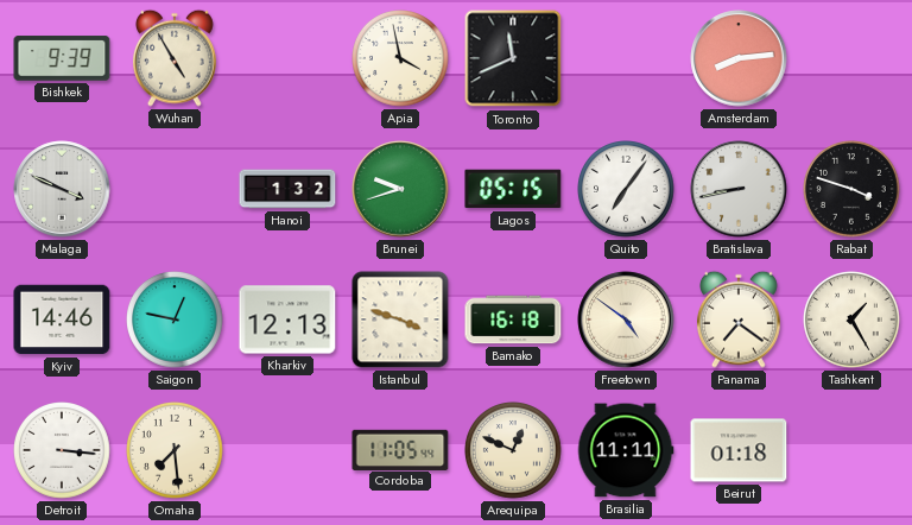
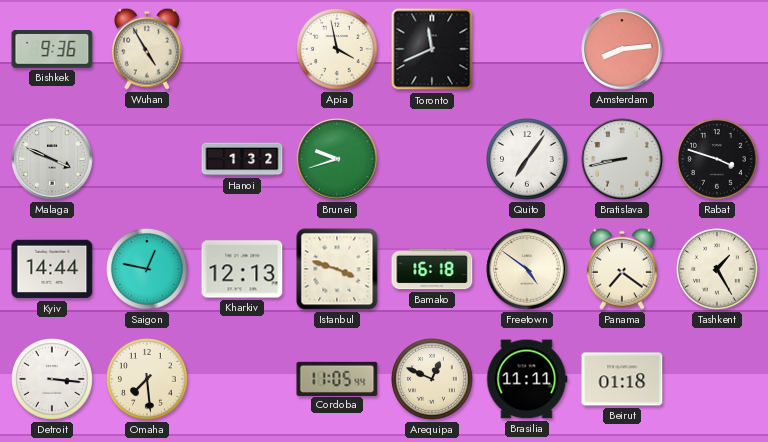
Bishkek: 9:39 -> 9:36 (52, 49)
Lagos: 05:15 -> none (513, 189)
Kyiv: 14:46 -> 14:44 (52, 269)
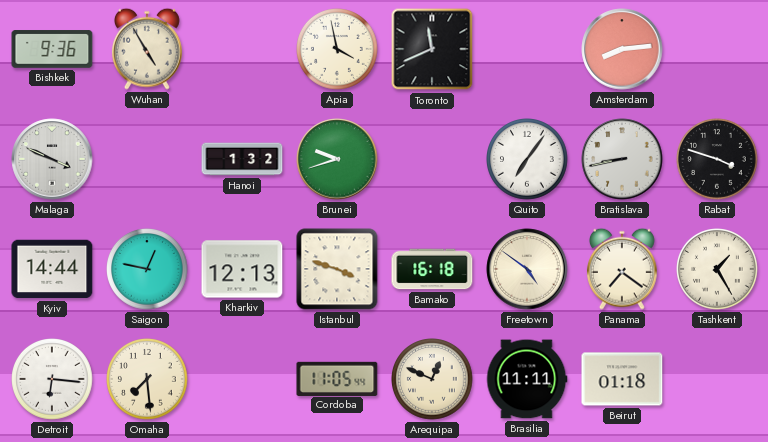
Detroit: 3:16 -> 6:16 (53, 380)
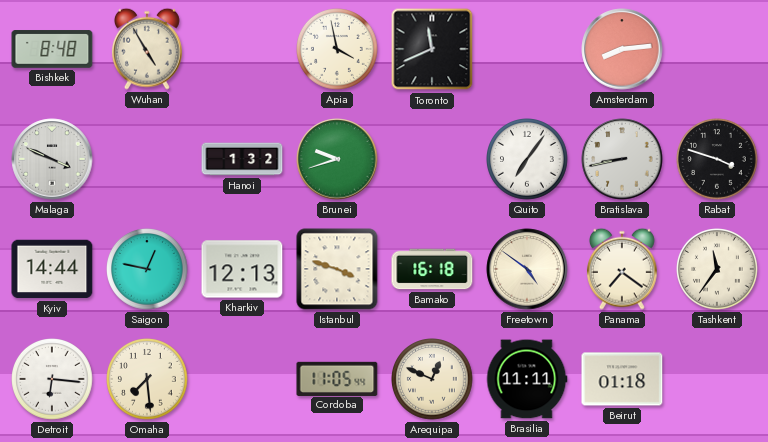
Bishkek: 9:36 -> 8:48 (52, 49)
Tashkent: 1:25 -> 11:36 (718, 270)
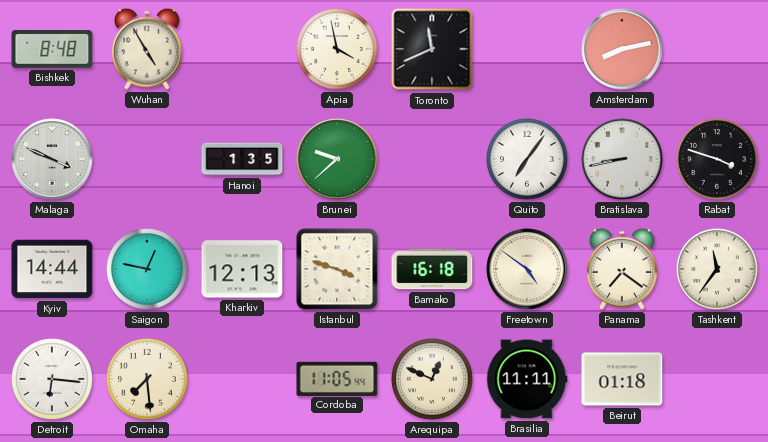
Amsterdam: 8:14 -> 8:13 (622, 49)
Hanoi: 1:32 -> 1:35 (242, 159)
Brunei: 9:42 -> 9:38 (337, 159)
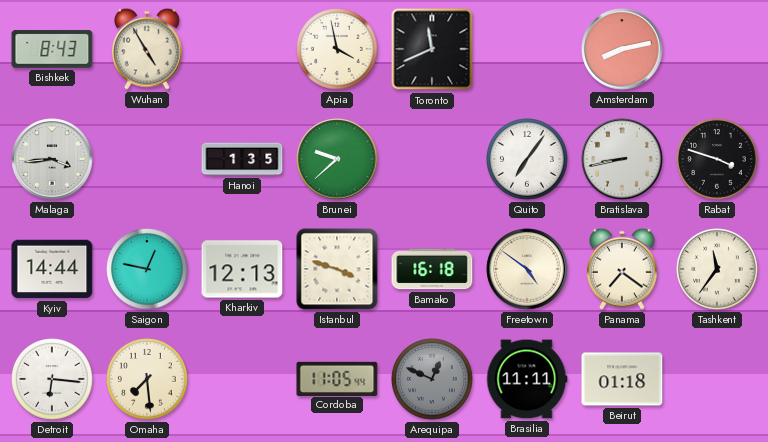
Bishkek: 8:48 -> 8:43 (52, 49)
Malaga: 3:49 -> 3:44 (52, 159)
Arequipa dial: cream -> grey (433, 380)
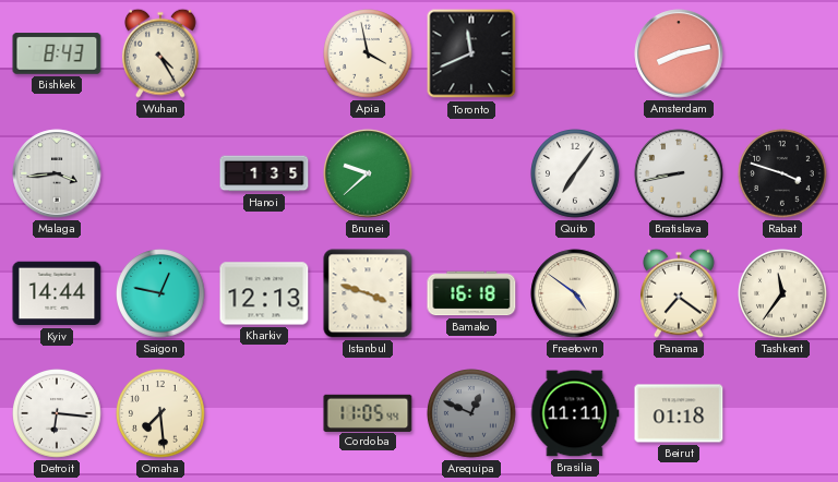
Wuhan: 4:55 -> 4:25 (160, 53)
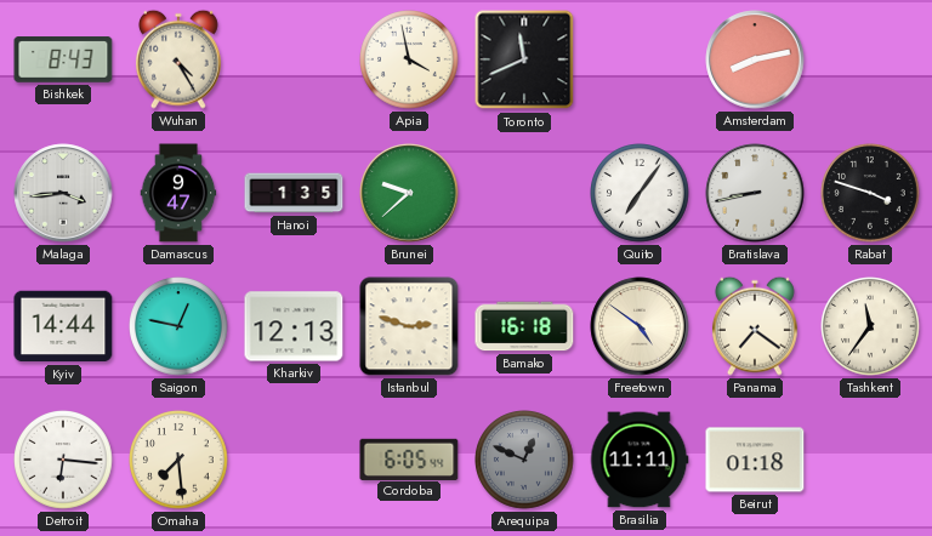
Damascus: none -> 9:47 (178, 193)
Istanbul: 3:48 -> 2:48 (409, 326)
Cordoba: 11:05 -> 6:05 (409, 458)
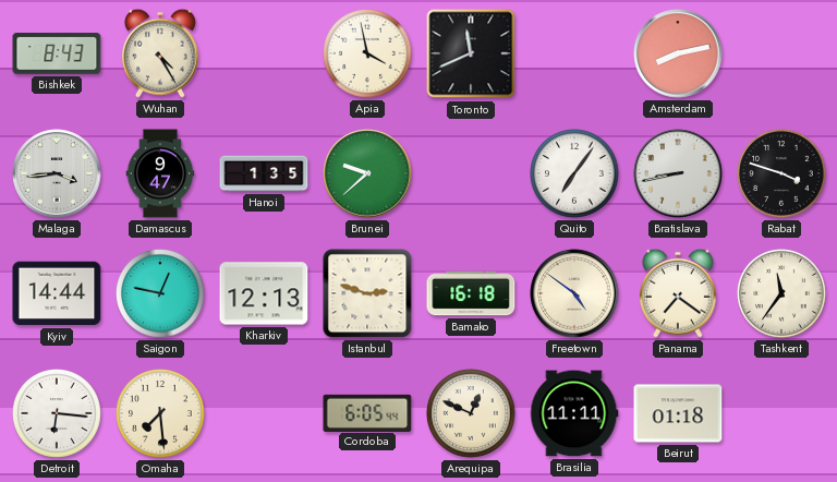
Arequipa dial: grey -> cream (472, 414)
